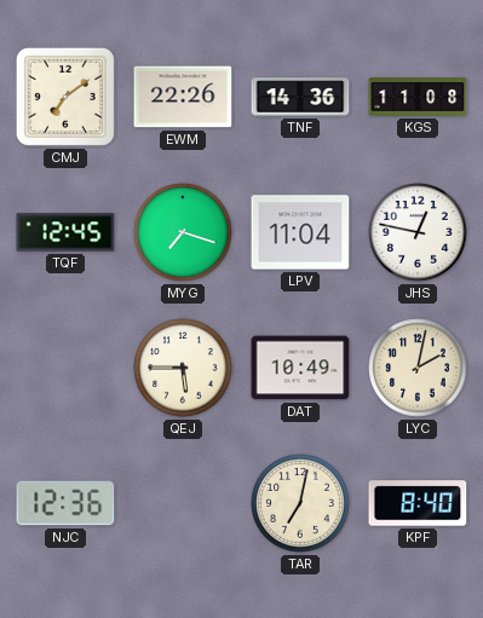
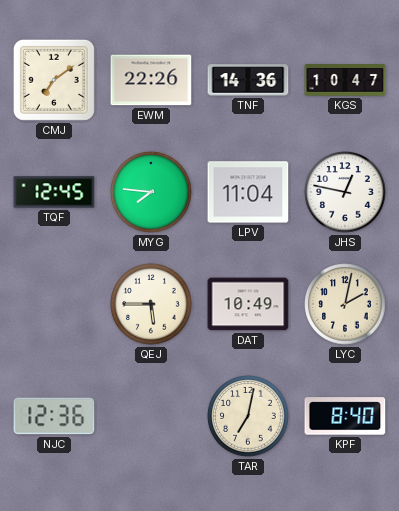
KGS: 11:08 -> 10:47 (345, 80)
MYG: 7:18 -> 7:46 (151, 192)
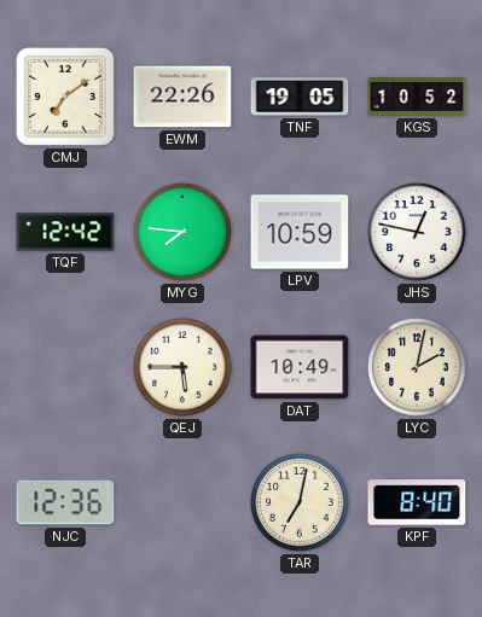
TNF: 14:36 -> 19:05 (300, 97)
KGS: 10:47 -> 10:52 (417, 97)
TQF: 12:45 -> 12:42 (65, 232)
LPV: 11:04 -> 10:59 (300, 232)
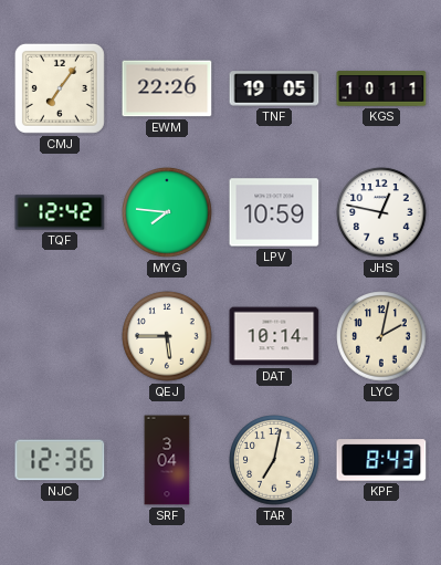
CMJ: 7:09 -> 7:06 (60, 88)
KGS: 10:52 -> 10:11 (381, 88)
DAT: 10:49 -> 10:14 (274, 336)
SRF: none -> 3:04 (167, 460)
KPF: 8:40 -> 8:43 (381, 460)
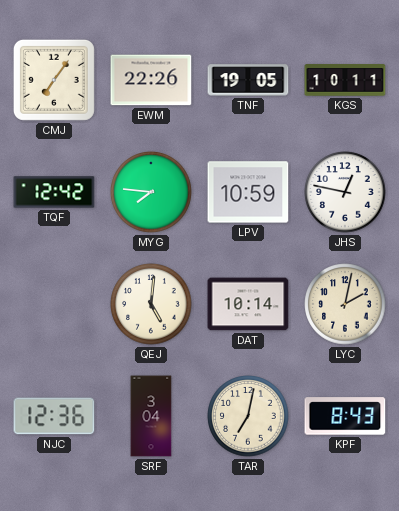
QEJ: 5:45 -> 5:01 (151, 304)
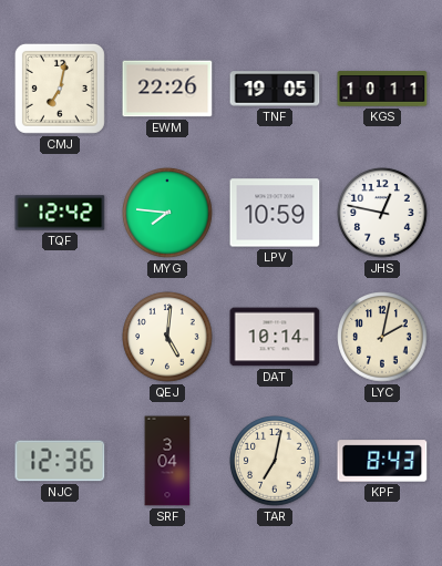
CMJ: 7:06 -> 7:02 (60, 89)
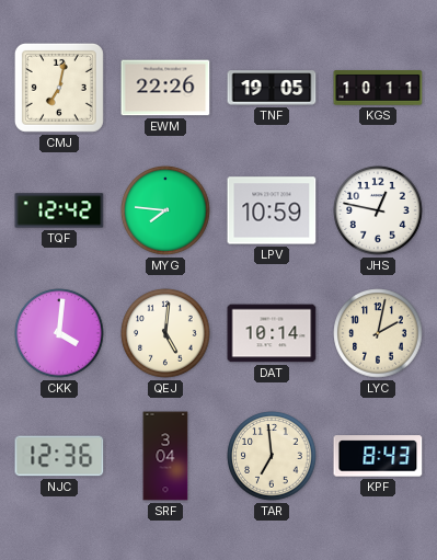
CKK: none -> 4:01 (59, 333)
TAR: 7:02 -> 6:59 (272, 456)
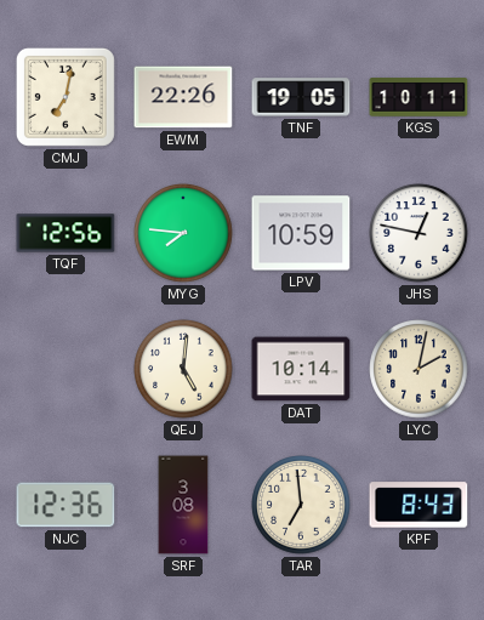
TQF: 12:42 -> 12:56 (66, 233)
CKK: 4:01 -> none (59, 333)
SRF: 3:04 -> 3:08 (183, 505)
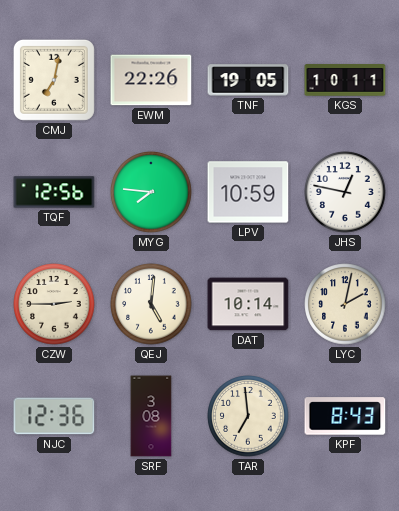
CZW: none -> 2:45 (54, 304)
